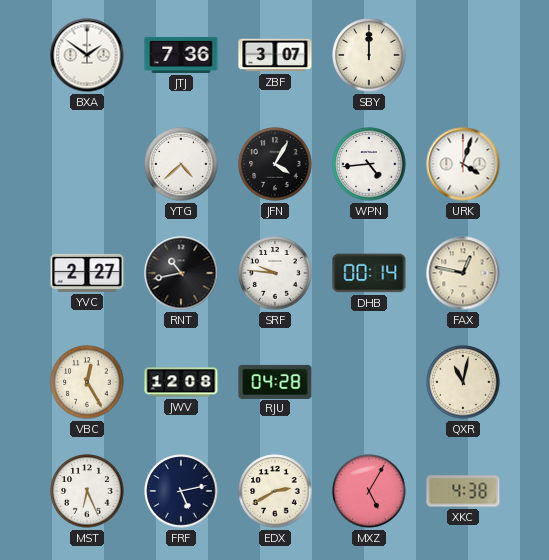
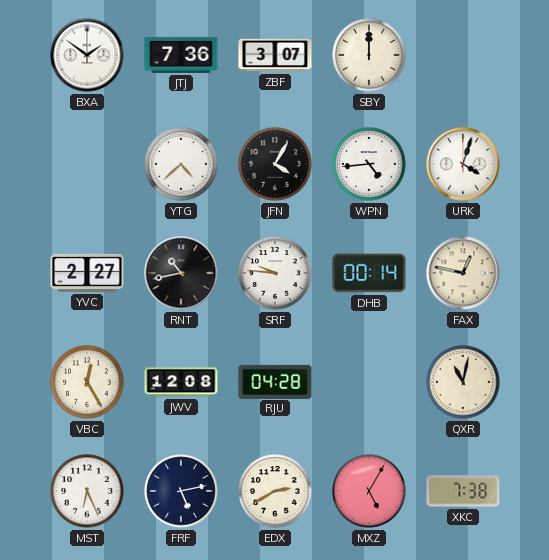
XKC: 4:38 -> 7:38 (463, 491)
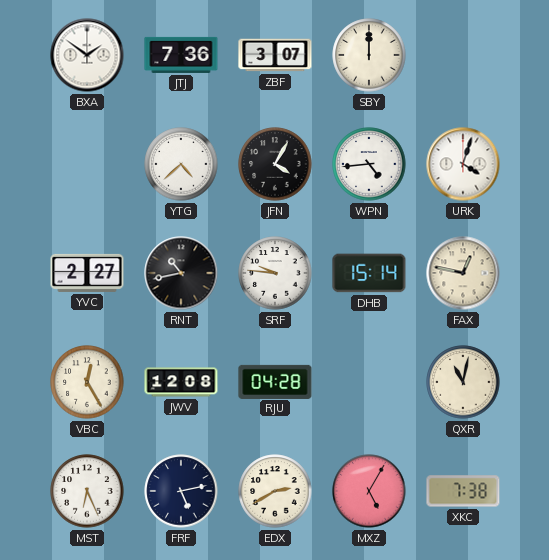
DHB: 00:14 -> 15:14 (369, 273)
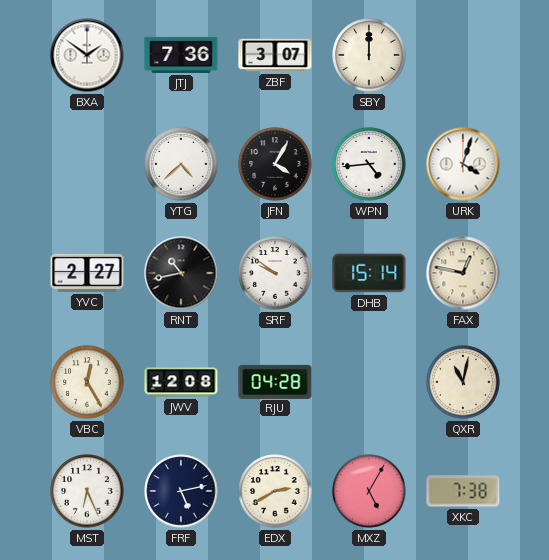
SRF: 9:46 -> 9:51 (275, 273)
